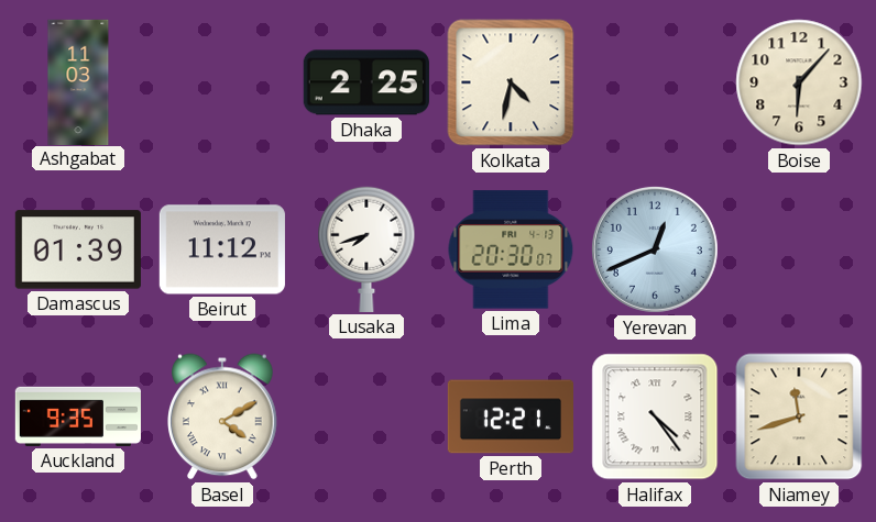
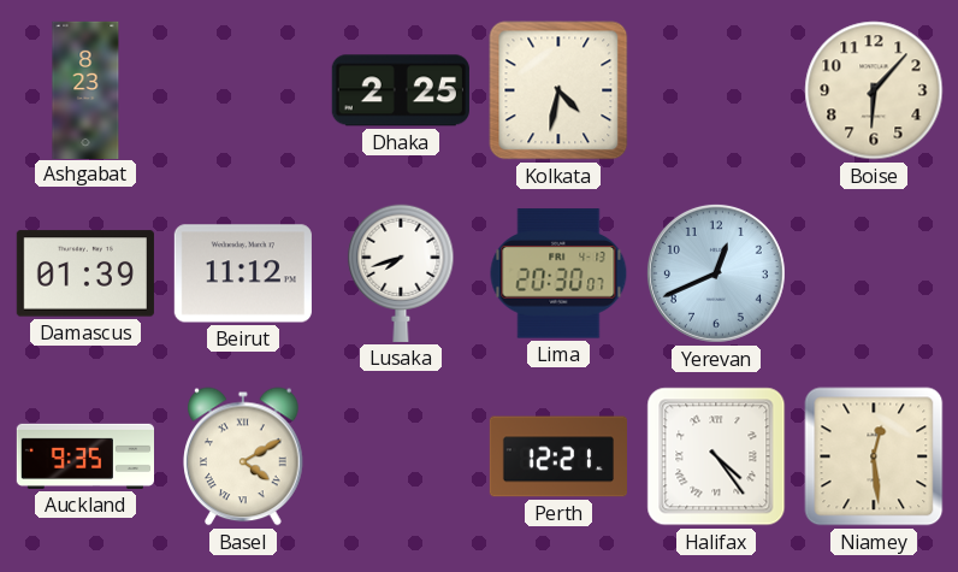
Ashgabat: 11:03 -> 8:23 (85, 89)
Niamey: 11:42 -> 12:29 (874, 456)
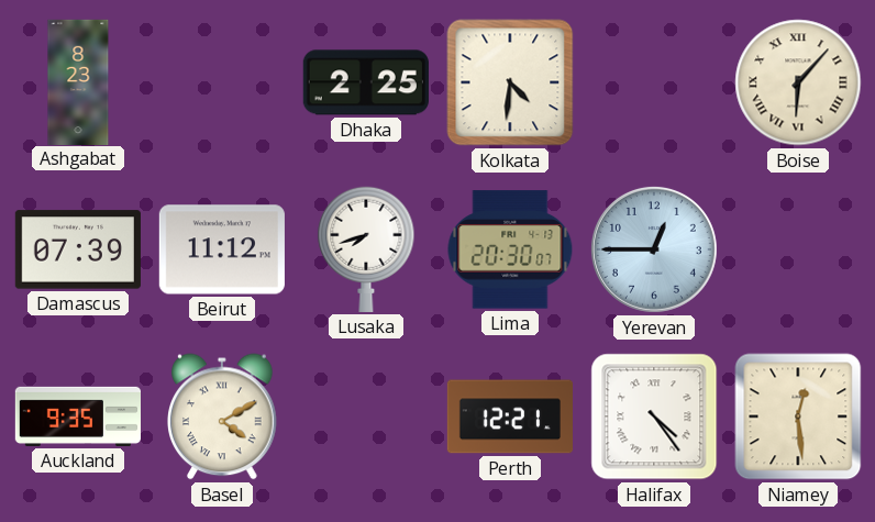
Kolkata: 4:32 -> 4:31 (510, 82)
Boise numerals: Arabic -> Roman (798, 82)
Damascus: 01:39 -> 07:39 (78, 249)
Yerevan: 12:41 -> 12:45 (654, 249)
